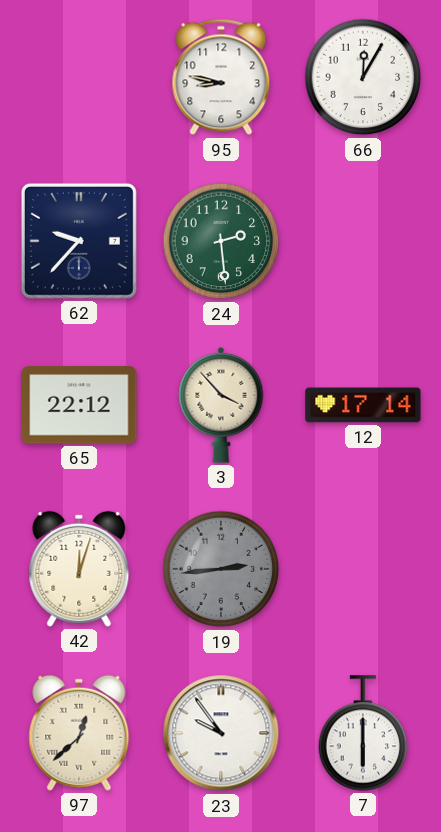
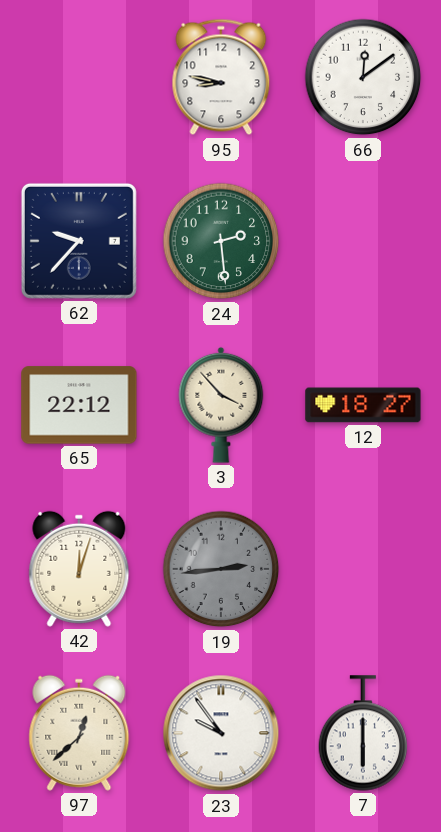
66: 12:05 -> 12:09 (363, 77)
12: 17:14 -> 18:27 (363, 405)
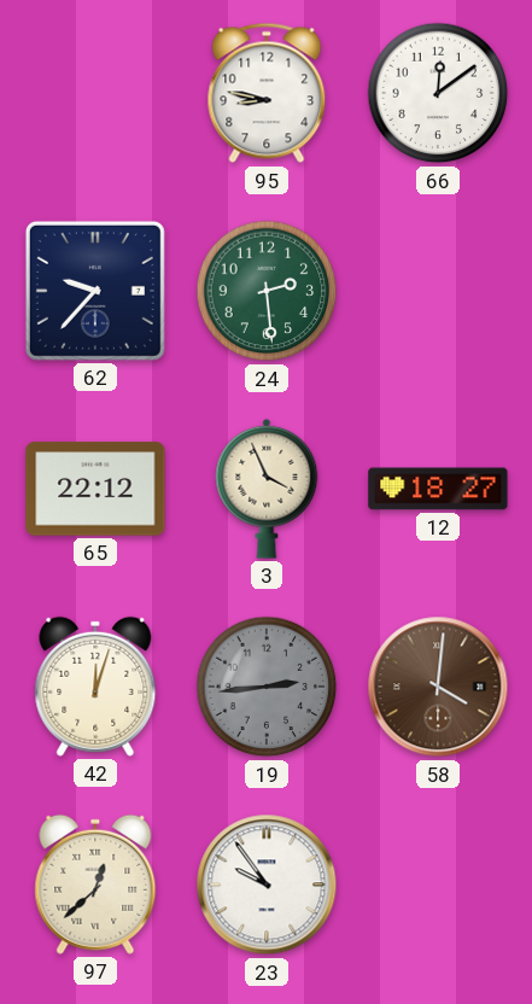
3: 3:53 -> 3:56 (267, 489)
58: none -> 4:01 (438, 687)
7: 6:00 -> none (363, 733)
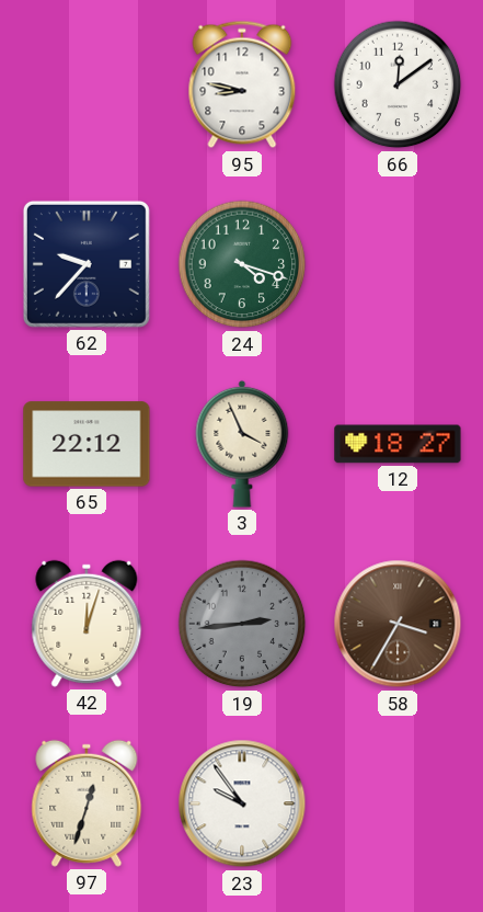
24: 2:29 -> 4:18 (242, 264)
58: 4:01 -> 3:35 (398, 624)
97: 12:38 -> 12:33 (87, 803)
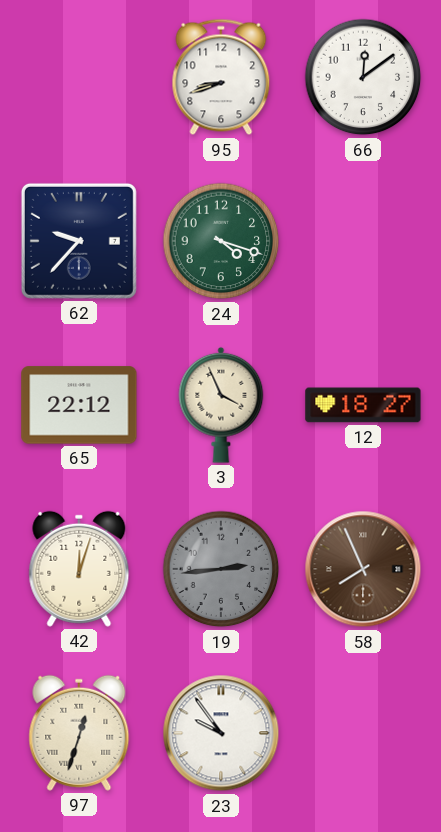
95: 8:47 -> 8:42 (221, 77)
58: 3:35 -> 7:56 (363, 569)
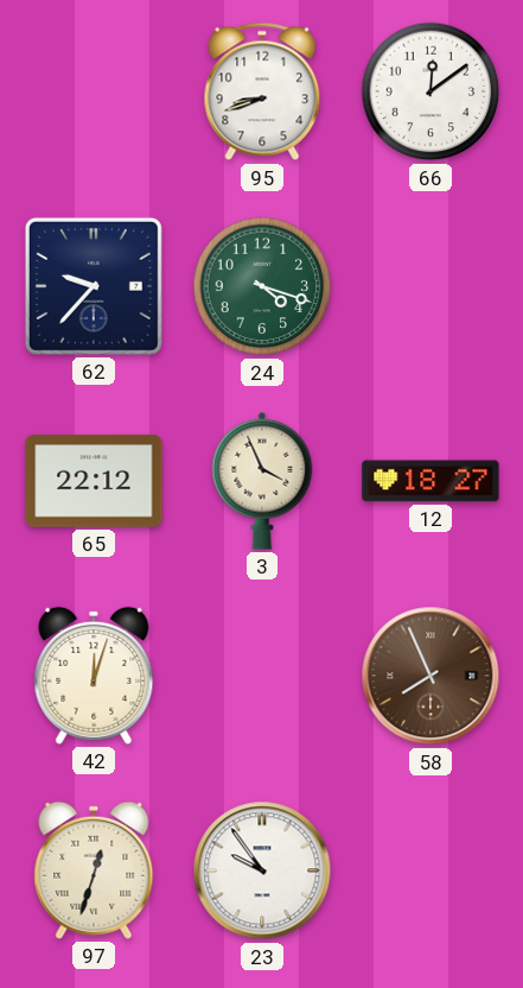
19: 2:44 -> none (221, 569)
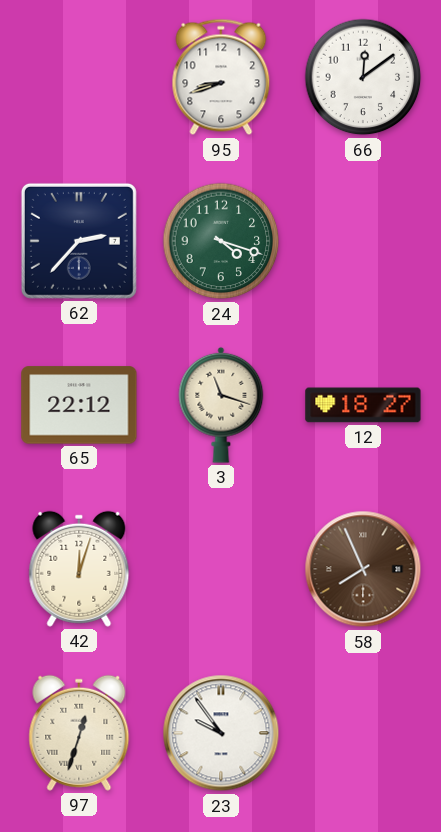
62: 9:37 -> 2:37 (79, 241)
3: 3:56 -> 11:18 (221, 405)
